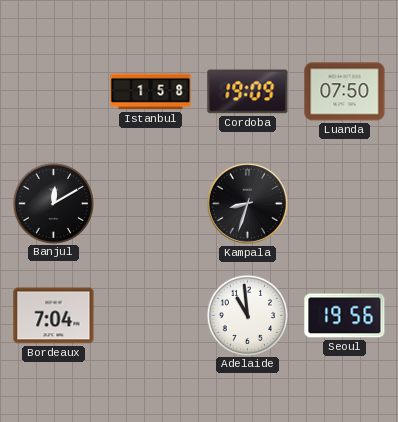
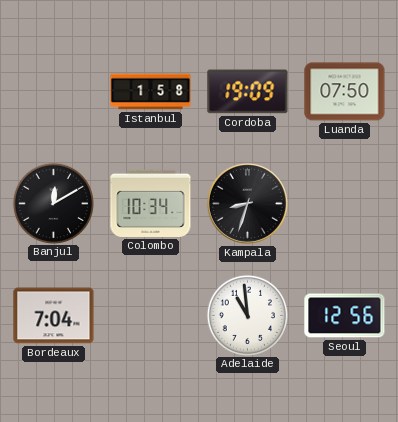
Colombo: none -> 10:34 (151, 203)
Seoul: 19:56 -> 12:56 (345, 316)
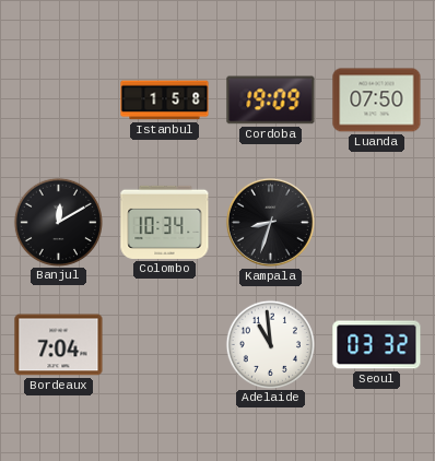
Seoul: 12:56 -> 03:32 (377, 345)
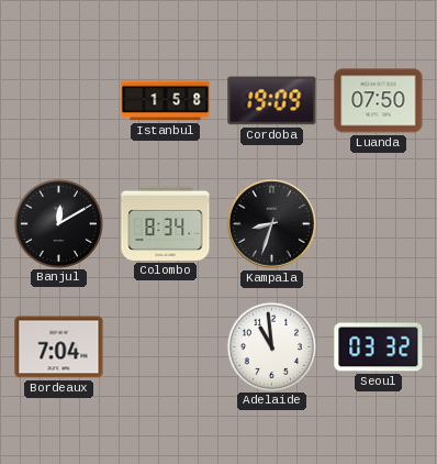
Colombo: 10:34 -> 8:34 (166, 223)
